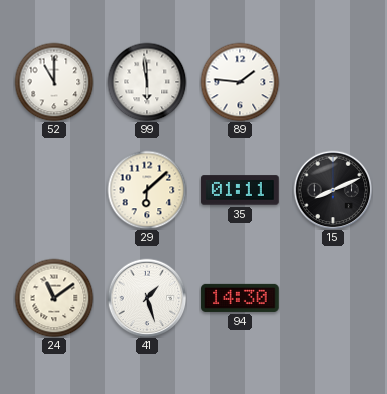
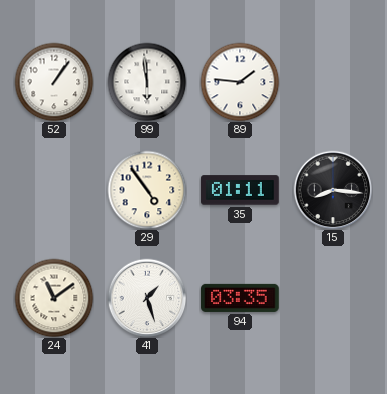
52: 11:00 -> 1:06 (54, 82)
29: 6:08 -> 4:54 (147, 190)
15: 8:11 -> 8:16 (333, 190)
94: 14:30 -> 03:35 (240, 298)
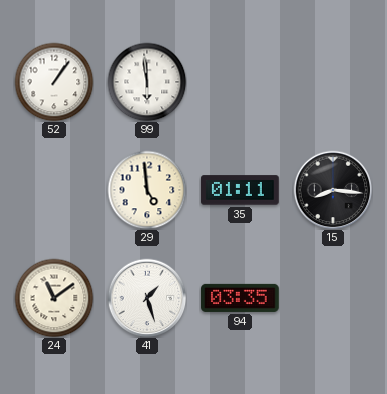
89: 1:46 -> none (240, 82)
29: 4:54 -> 4:59 (147, 190)
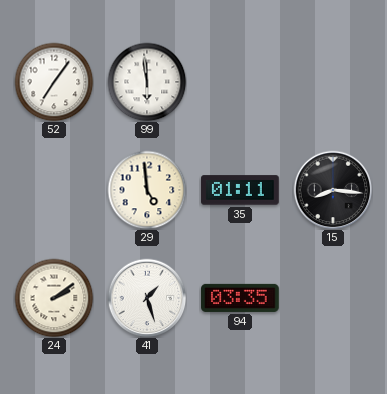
52: 1:06 -> 7:06 (54, 82)
24: 11:09 -> 2:09 (54, 298)
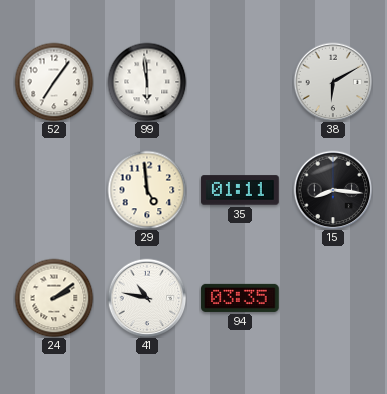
38: none -> 6:10 (333, 82)
41: 1:27 -> 10:47 (147, 298)
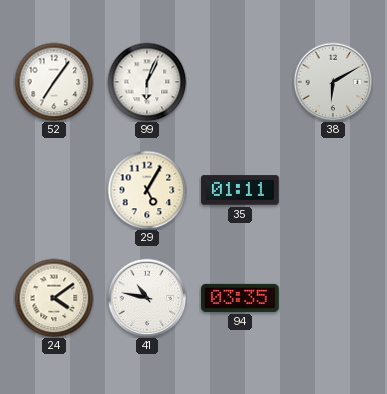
99: 5:59 -> 6:04 (147, 82)
29: 4:59 -> 5:05 (147, 190)
15: 8:16 -> none (333, 190)
24: 2:09 -> 4:09 (54, 298)
